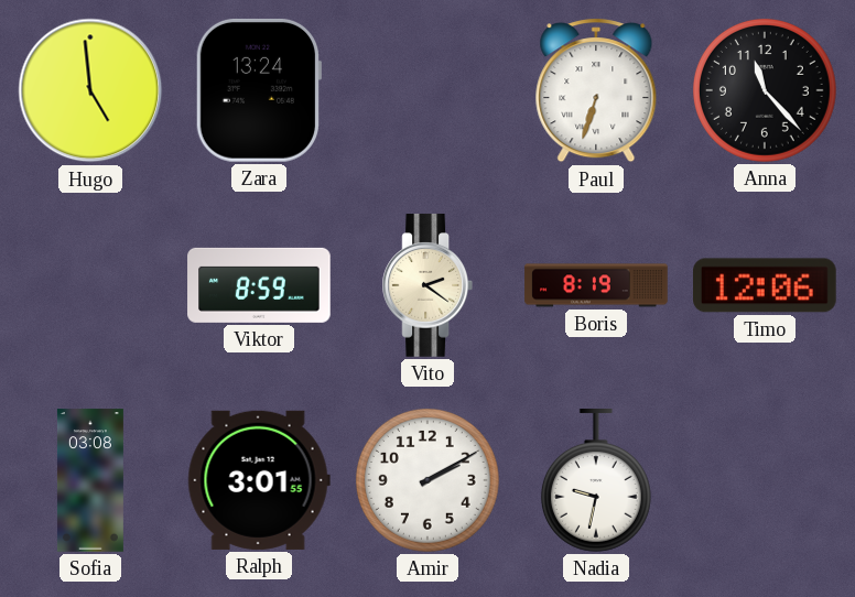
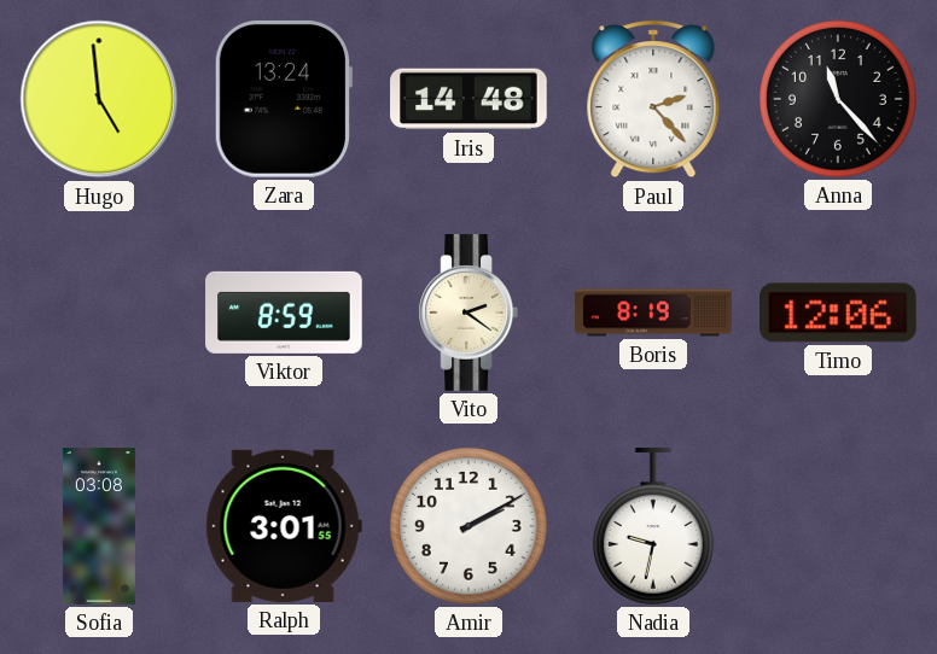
Iris: none -> 14:48 (468, 99)
Paul: 6:33 -> 2:23 (653, 99)
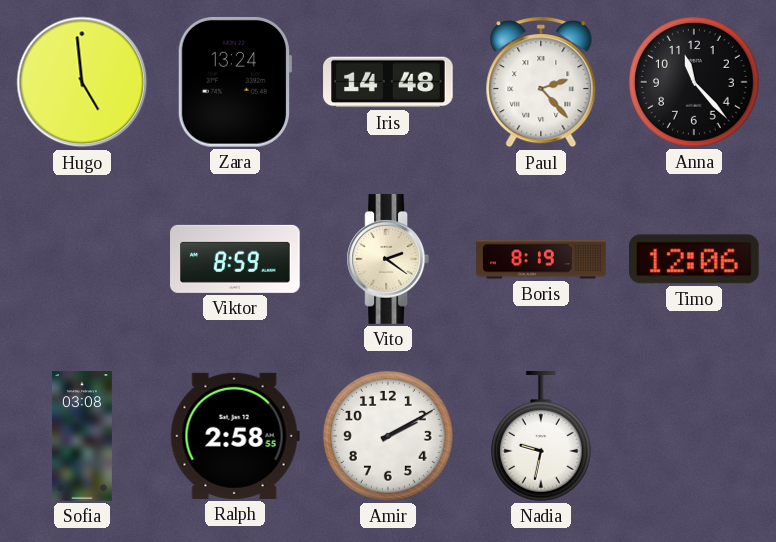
Ralph: 3:01 -> 2:58 (235, 436)
